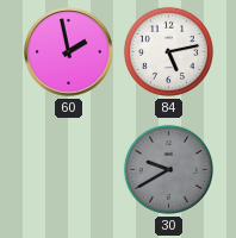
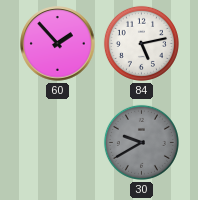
60: 1:58 -> 1:53 (58, 44)
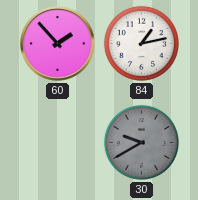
84: 5:13 -> 1:13 (141, 43)
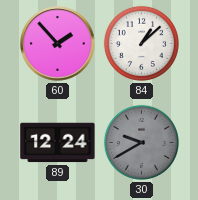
84: 1:13 -> 1:08 (141, 43)
89: none -> 12:24 (58, 143)
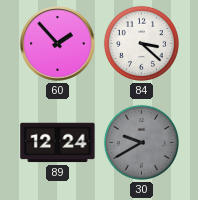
84: 1:08 -> 3:22 (141, 43)
